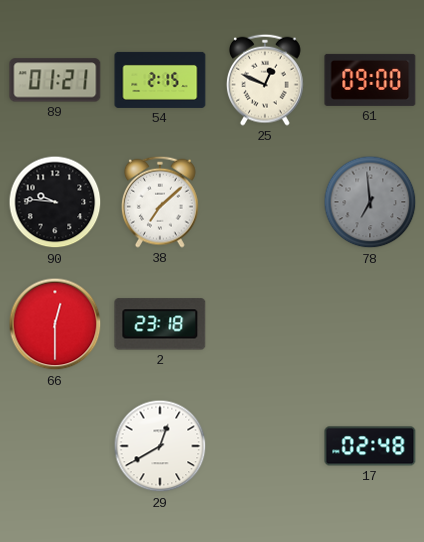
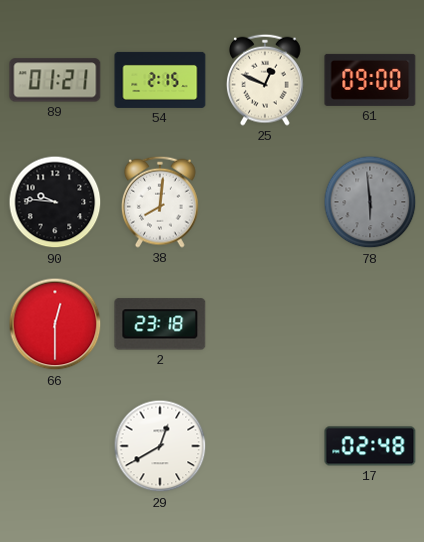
38: 7:08 -> 8:01 (161, 202)
78: 6:59 -> 5:59 (370, 202)
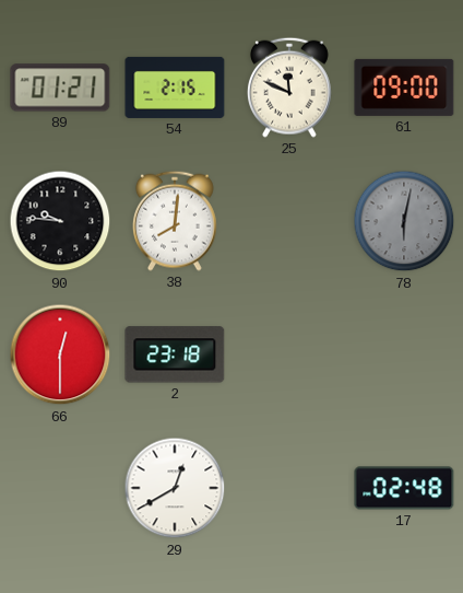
25: 12:49 -> 11:49 (290, 88)
78: 5:59 -> 6:02 (404, 221)
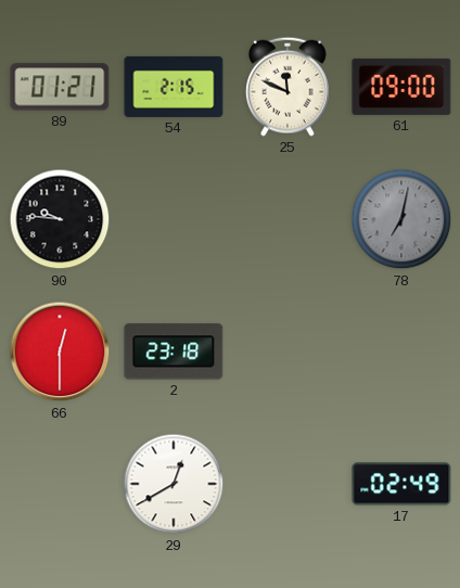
38: 8:01 -> none (176, 221)
78: 6:02 -> 7:02 (401, 219)
17: 02:48 -> 02:49 (401, 484)
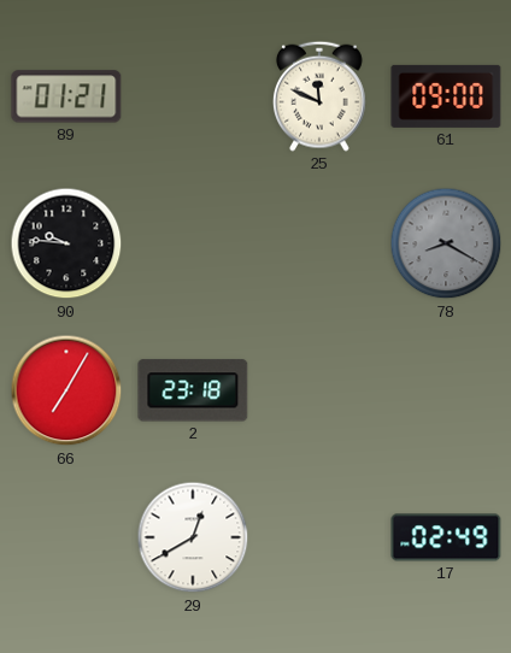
54: 2:15 -> none (174, 87)
78: 7:02 -> 8:20 (446, 243)
66: 12:30 -> 7:05 (66, 390)
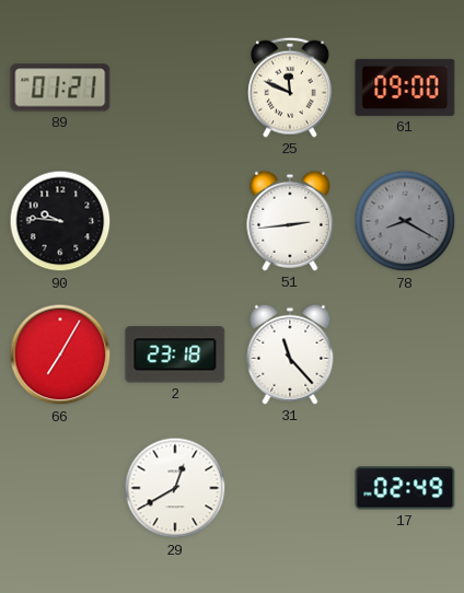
51: none -> 2:44 (290, 221)
31: none -> 11:23 (290, 354)
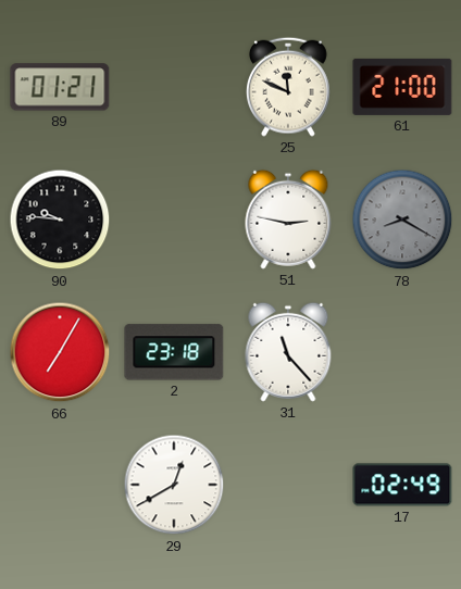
61: 09:00 -> 21:00 (402, 87)
51: 2:44 -> 2:47 (288, 220)
